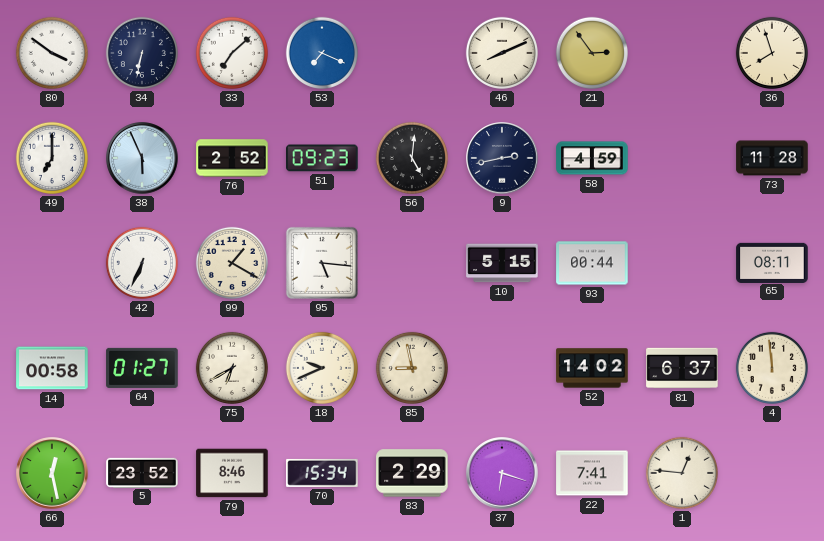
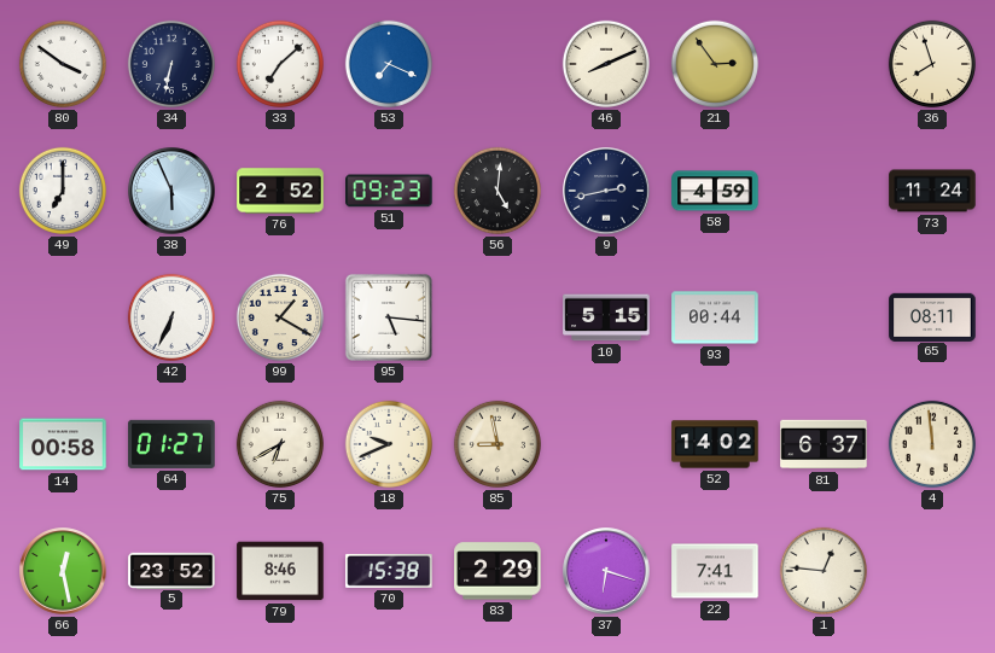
73: 11:28 -> 11:24 (932, 191)
70: 15:34 -> 15:38 (389, 571)
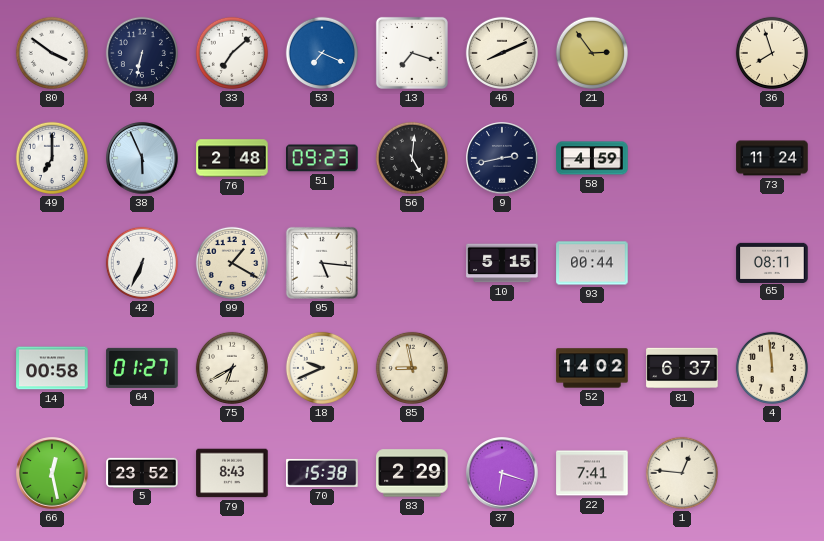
13: none -> 7:18 (412, 53)
76: 2:52 -> 2:48 (232, 158)
79: 8:46 -> 8:43 (232, 473)
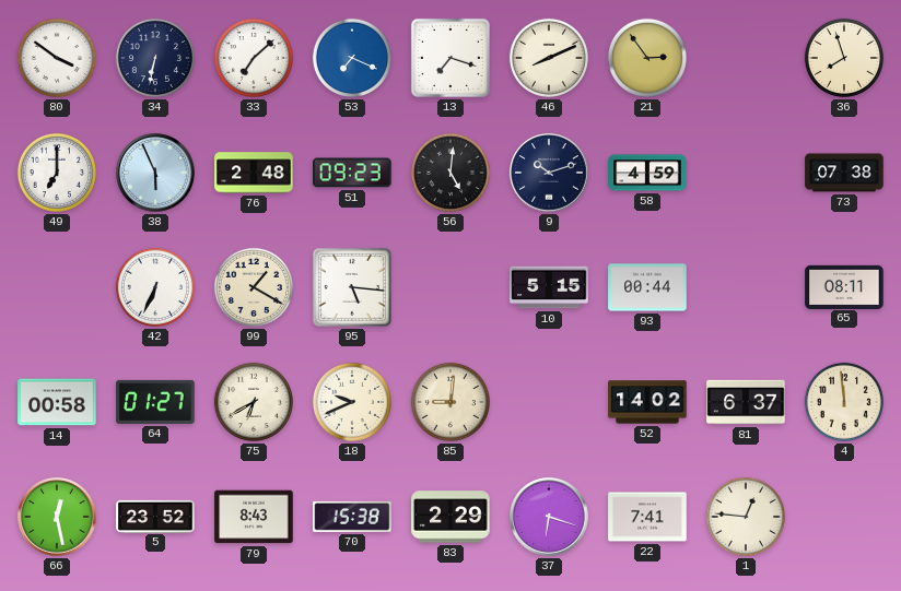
9: 2:43 -> 10:12 (549, 173)
73: 11:24 -> 07:38 (844, 173)
85: 8:58 -> 9:01 (450, 402)
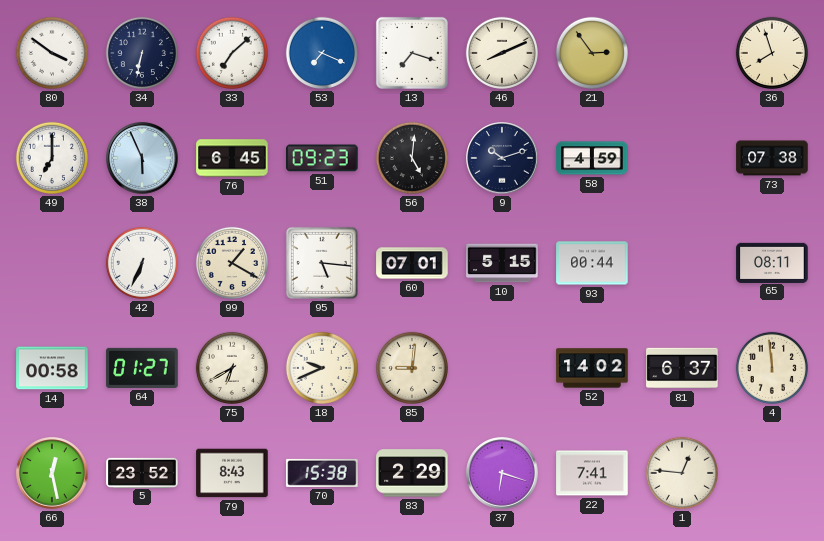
76: 2:48 -> 6:45 (232, 158)
60: none -> 07:01 (412, 263)
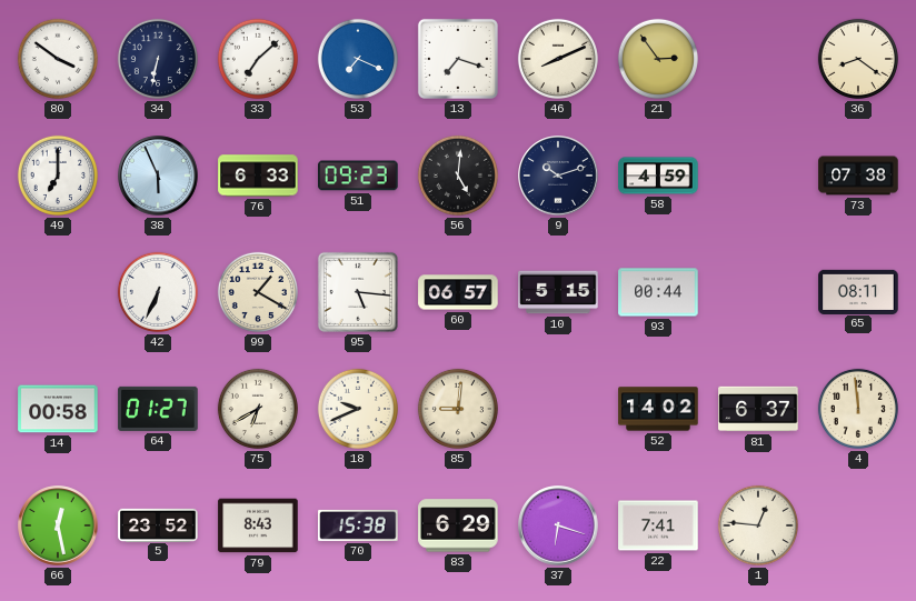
36: 7:57 -> 8:21 (858, 59)
76: 6:45 -> 6:33 (258, 176)
60: 07:01 -> 06:57 (458, 292)
83: 2:29 -> 6:29 (458, 525)
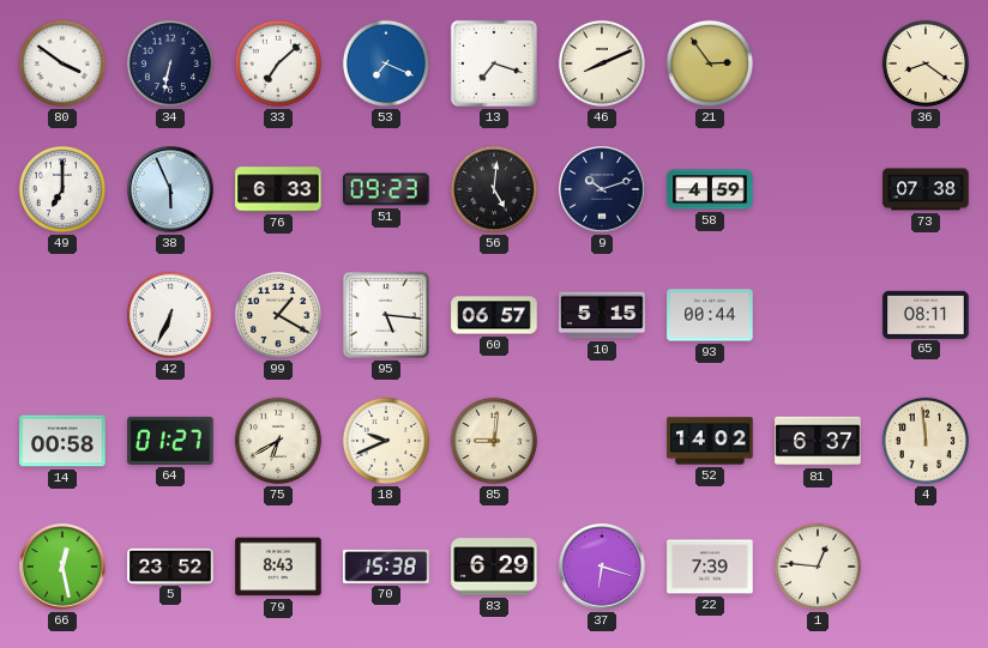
22: 7:41 -> 7:39 (710, 567)
